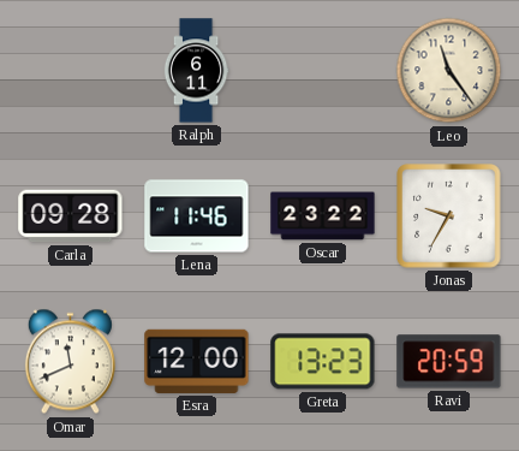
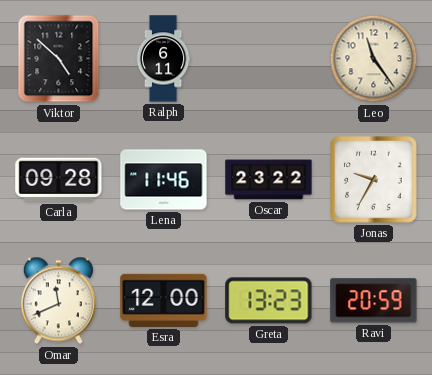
Viktor: none -> 4:52 (59, 59)
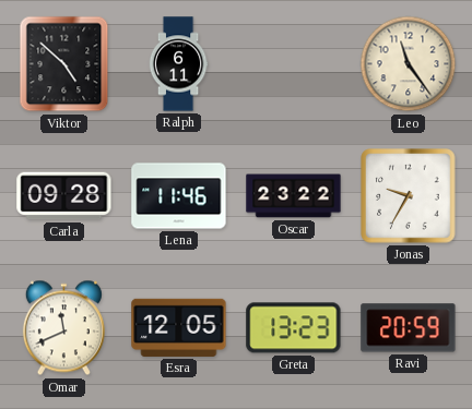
Esra: 12:00 -> 12:05 (179, 327)
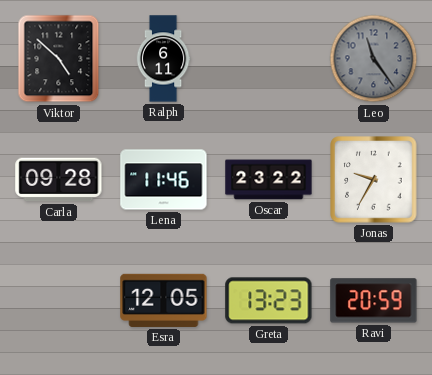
Leo dial: cream -> grey (374, 59)
Omar: 11:41 -> none (63, 328)
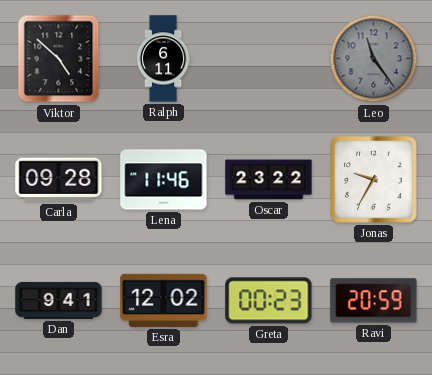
Dan: none -> 9:41 (59, 300)
Esra: 12:05 -> 12:02 (164, 300)
Greta: 13:23 -> 00:23 (269, 301)
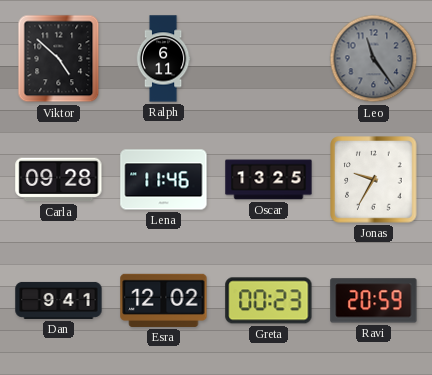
Oscar: 23:22 -> 13:25 (269, 180)
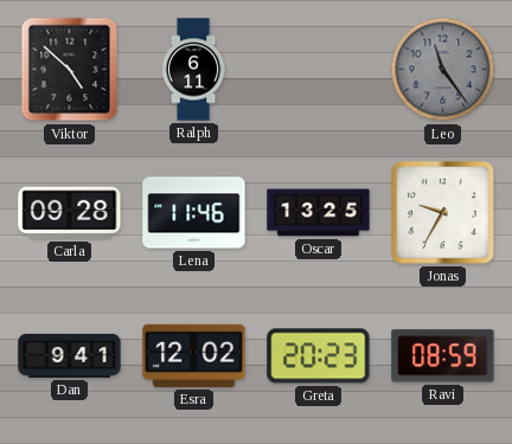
Greta: 00:23 -> 20:23 (319, 356)
Ravi: 20:59 -> 08:59 (443, 356)
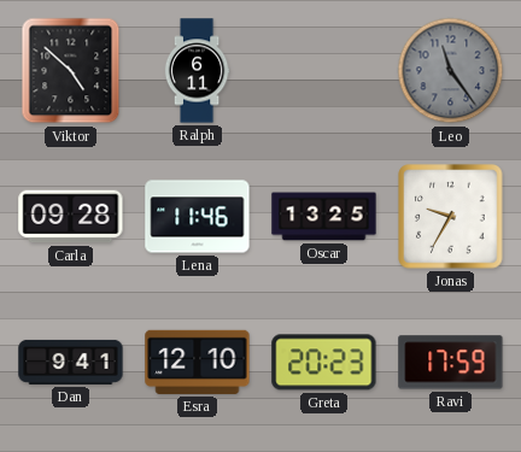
Esra: 12:02 -> 12:10 (198, 362)
Ravi: 08:59 -> 17:59 (451, 363)
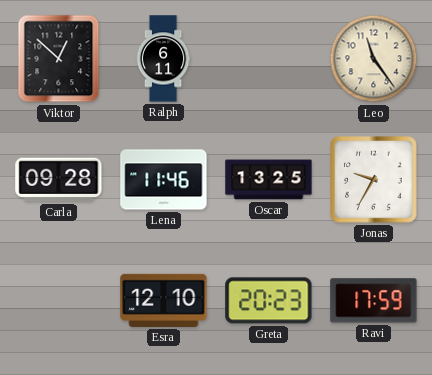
Viktor: 4:52 -> 12:52 (59, 59)
Leo dial: grey -> cream (374, 59)
Dan: 9:41 -> none (71, 362)
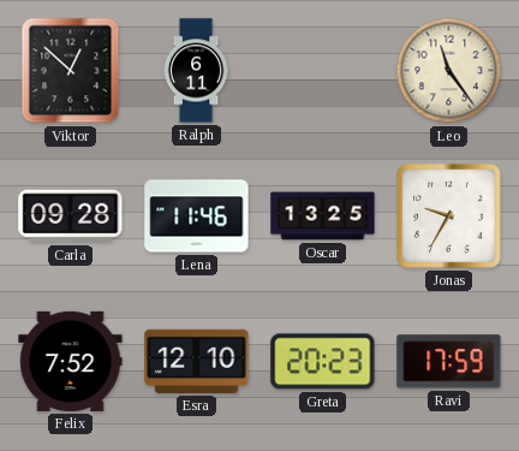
Felix: none -> 7:52 (71, 361)
